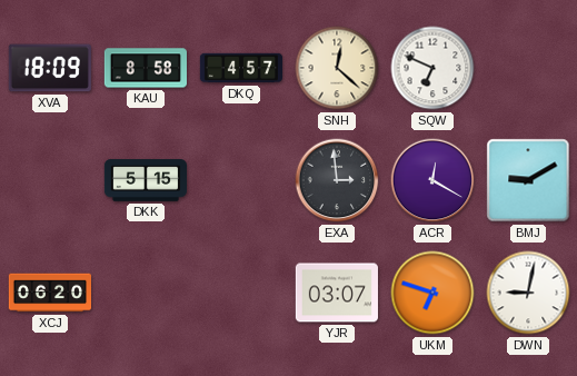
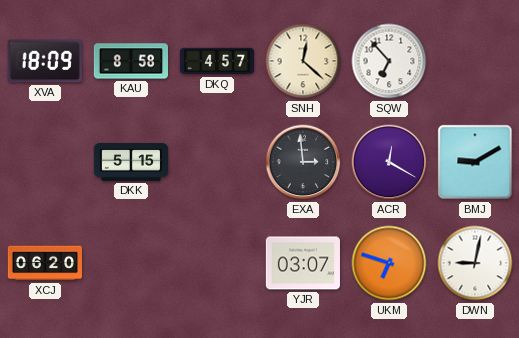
SQW: 6:49 -> 6:53 (389, 61)
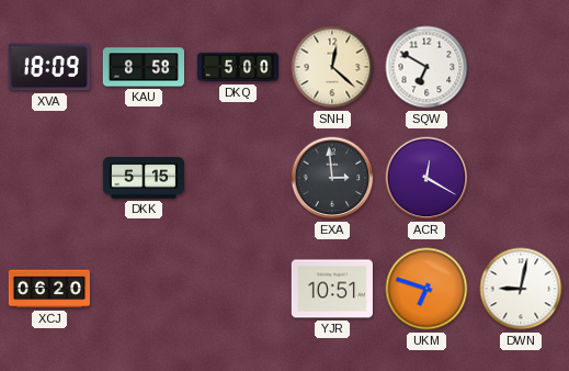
DKQ: 4:57 -> 5:00 (237, 67)
SQW: 6:53 -> 6:50 (426, 67)
BMJ: 9:10 -> none (475, 162)
YJR: 03:07 -> 10:51 (332, 289)
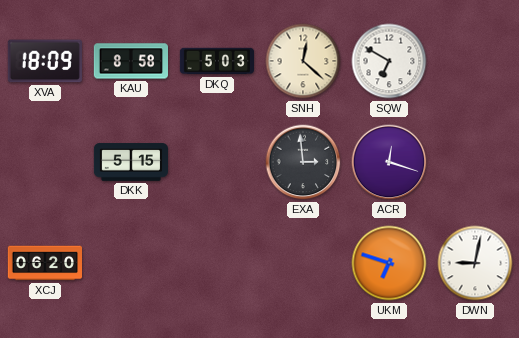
DKQ: 5:00 -> 5:03 (216, 61)
ACR: 12:20 -> 12:18 (389, 162)
YJR: 10:51 -> none (332, 289)
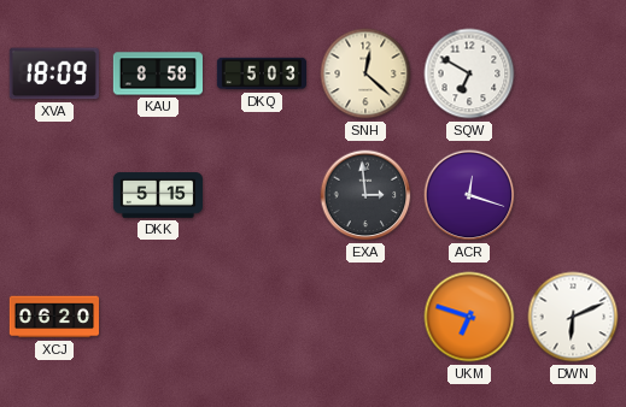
DWN: 9:02 -> 6:11 (573, 317)
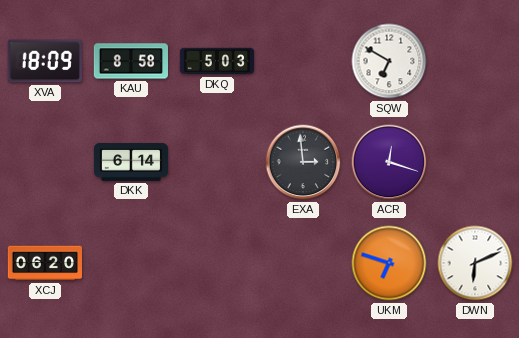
SNH: 12:22 -> none (365, 73)
DKK: 5:15 -> 6:14 (130, 162)
